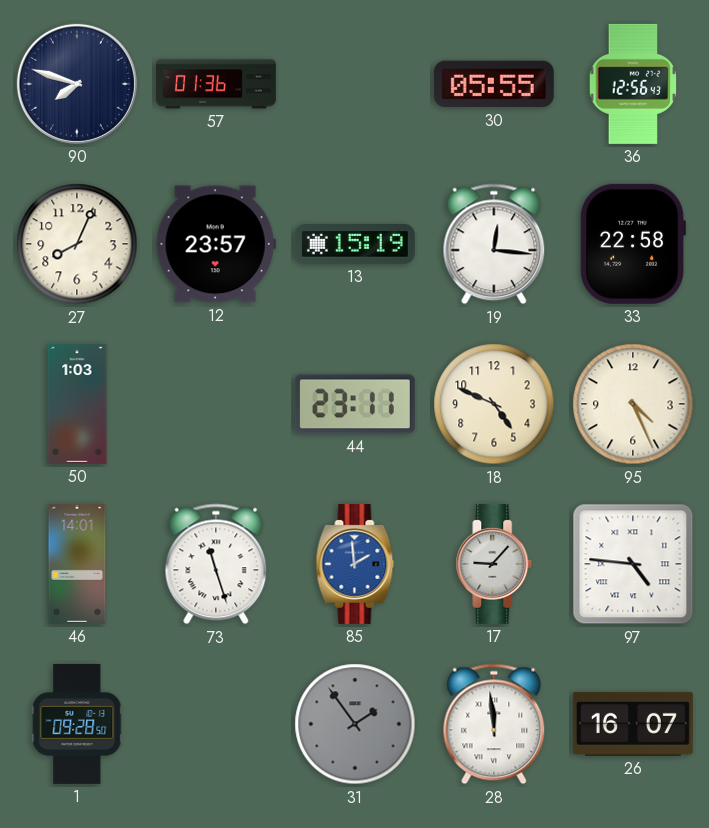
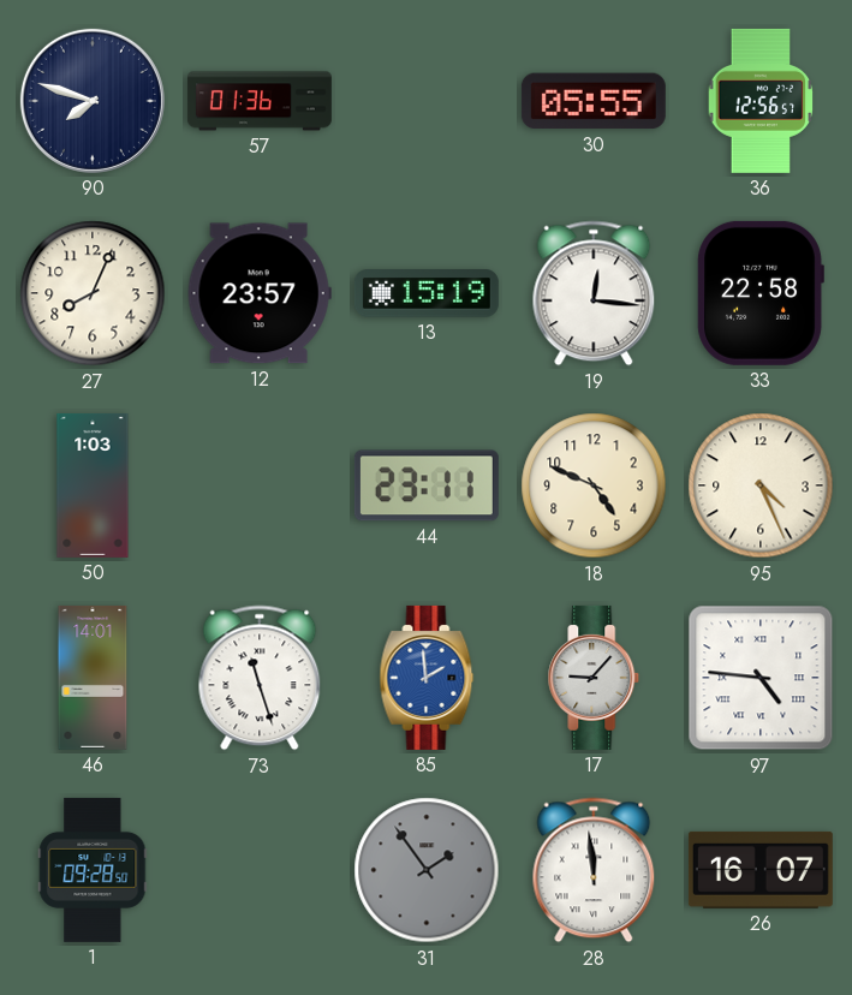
36: 12:56:43 -> 12:56:57 (761, 101)
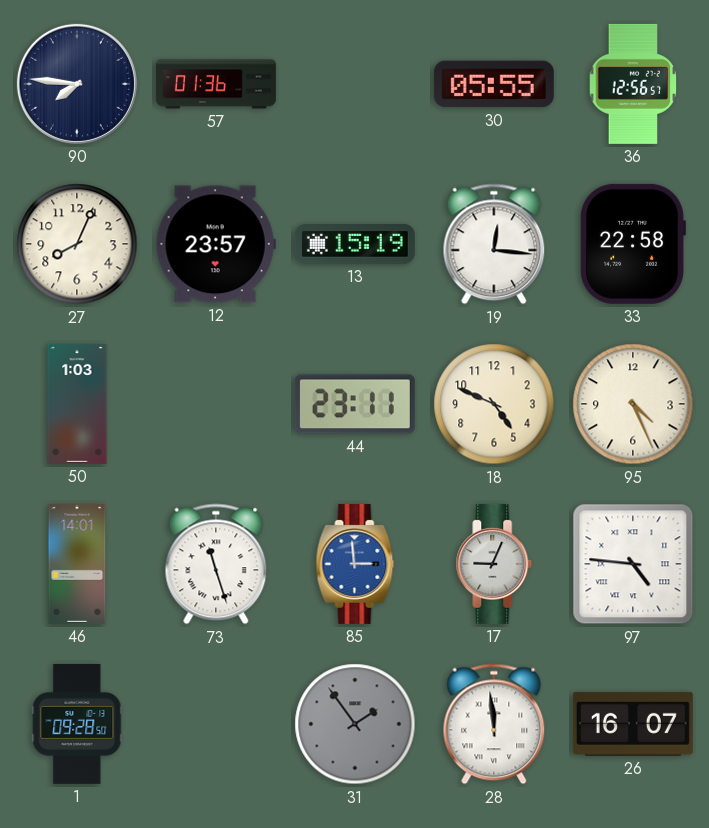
90: 7:48 -> 7:46 (77, 84)
85: 1:59 -> 2:59 (355, 564)
17: 9:07 -> 9:04 (494, 564)
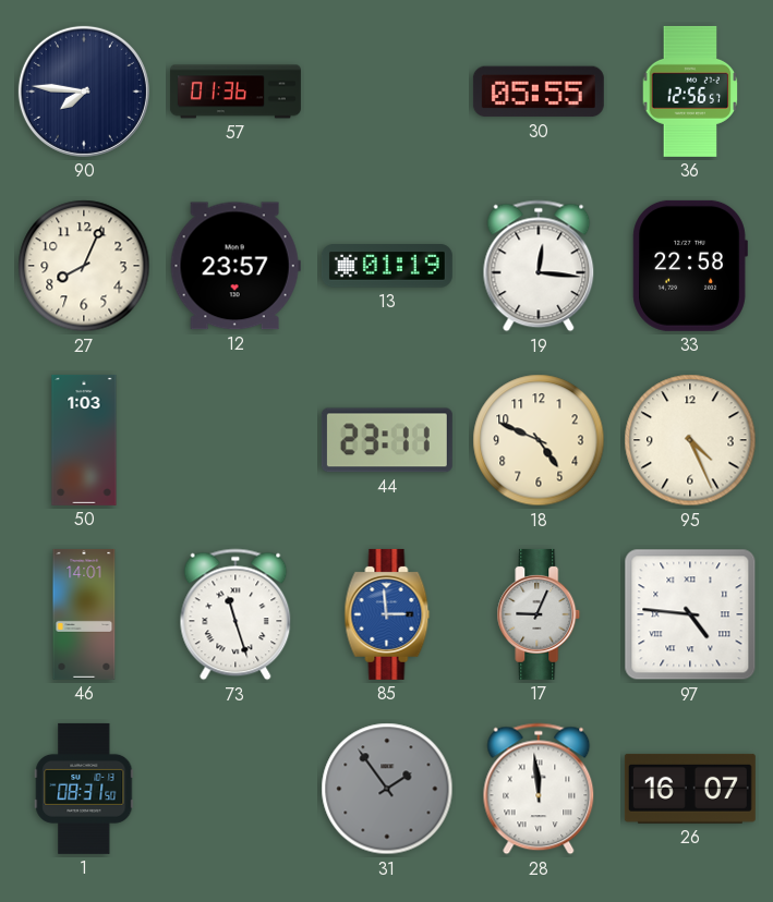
13: 15:19 -> 01:19 (387, 266)
1: 09:28 -> 08:31 (84, 789)
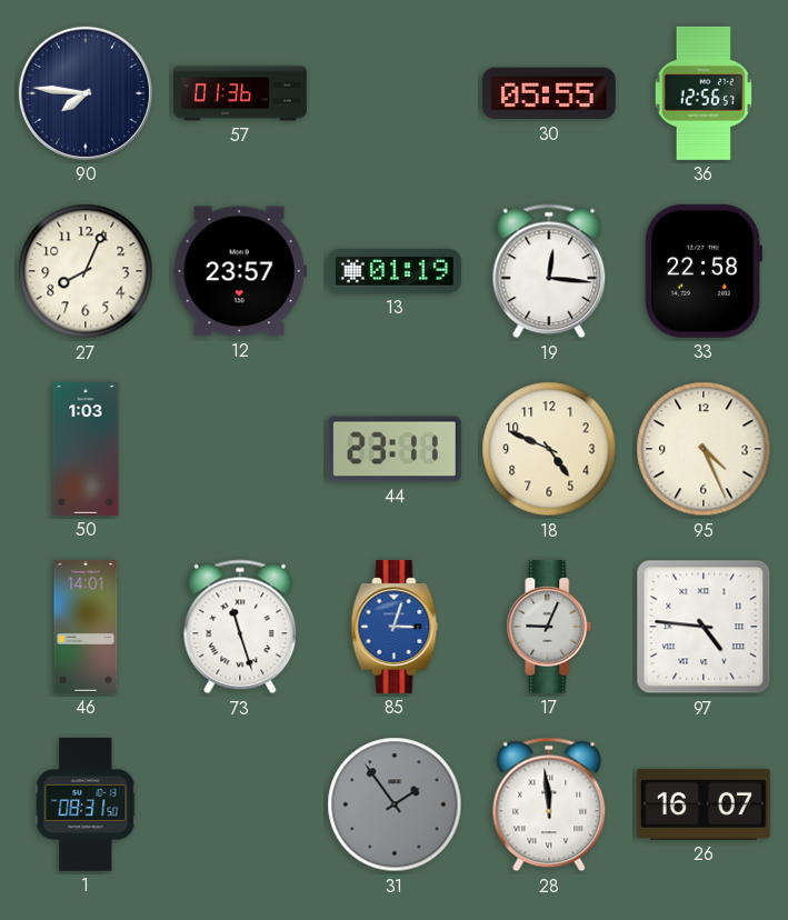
85: 2:59 -> 3:03 (395, 627)
